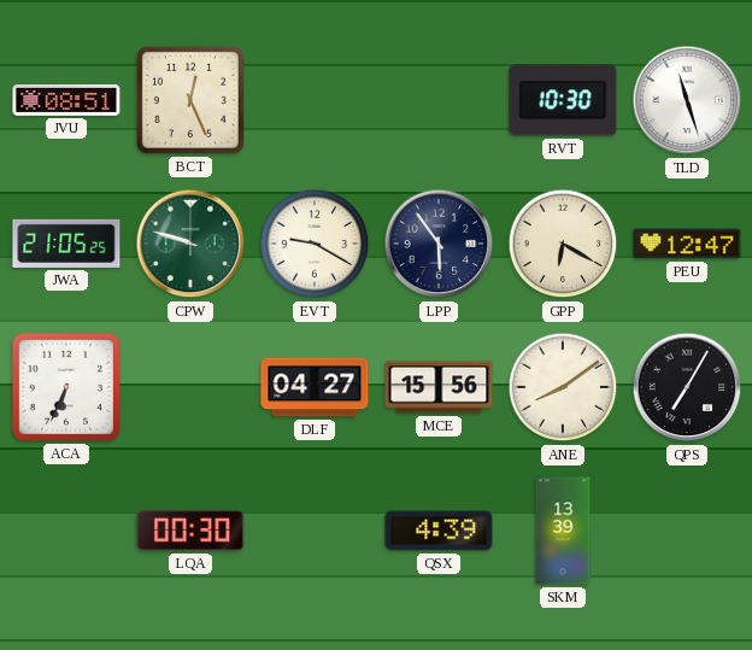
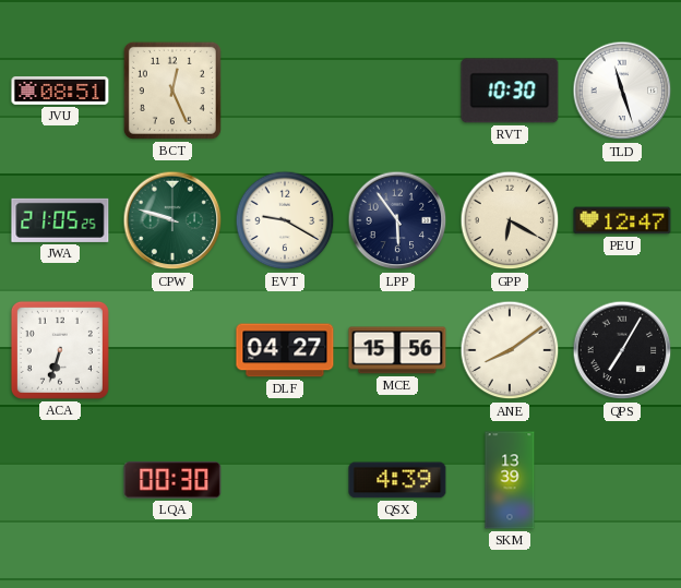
ACA: 6:34 -> 6:33 (60, 350)
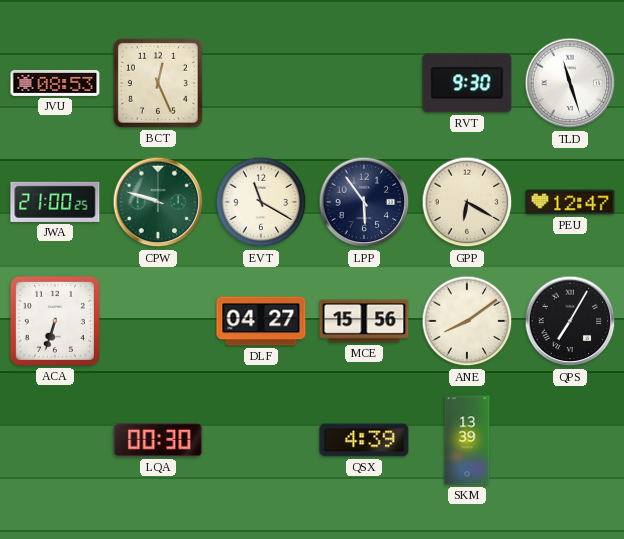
JVU: 08:51 -> 08:53 (55, 84)
RVT: 10:30 -> 9:30 (467, 83)
JWA: 21:05 -> 21:00 (55, 202)
EVT: 9:20 -> 11:20 (261, 202)
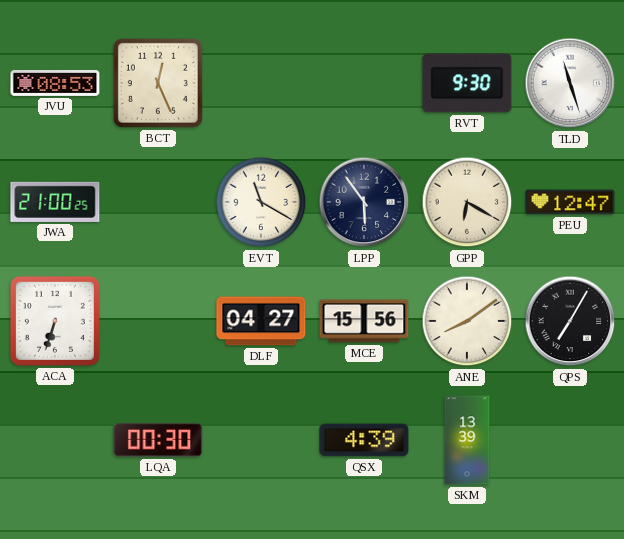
CPW: 9:48 -> none (158, 202)
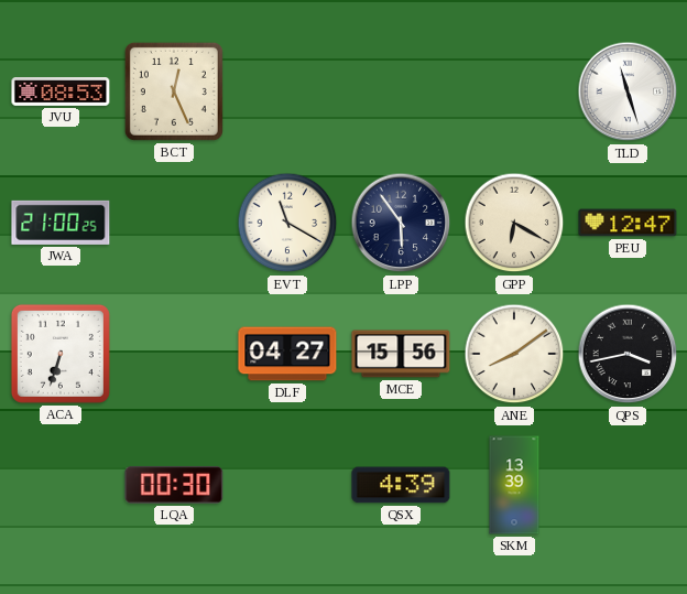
RVT: 9:30 -> none (467, 83)
QPS: 7:05 -> 3:43 (628, 354)
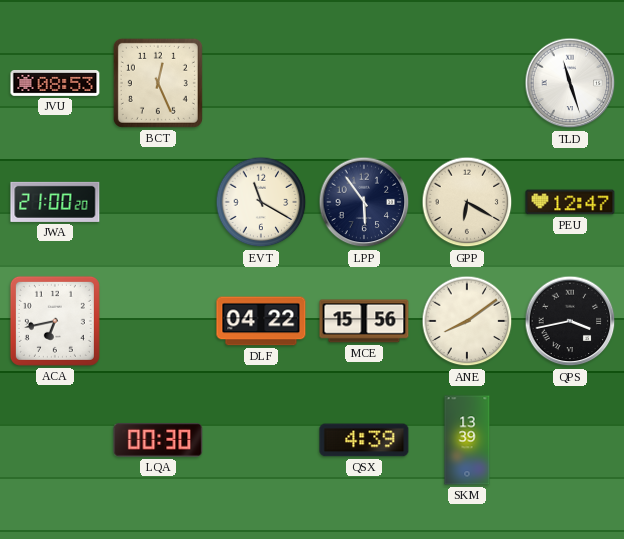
JWA: 21:00:25 -> 21:00:20 (55, 202)
ACA: 6:33 -> 6:43 (55, 321)
DLF: 04:27 -> 04:22 (261, 321)
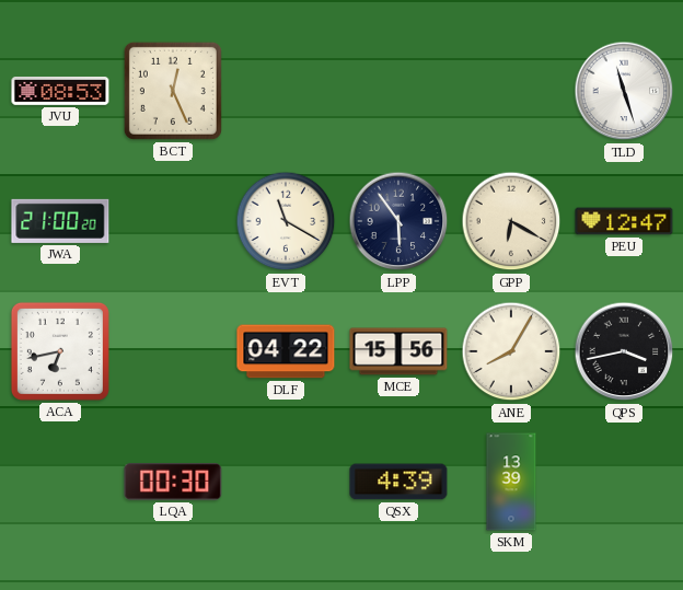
ANE: 8:09 -> 8:05 (511, 351)
